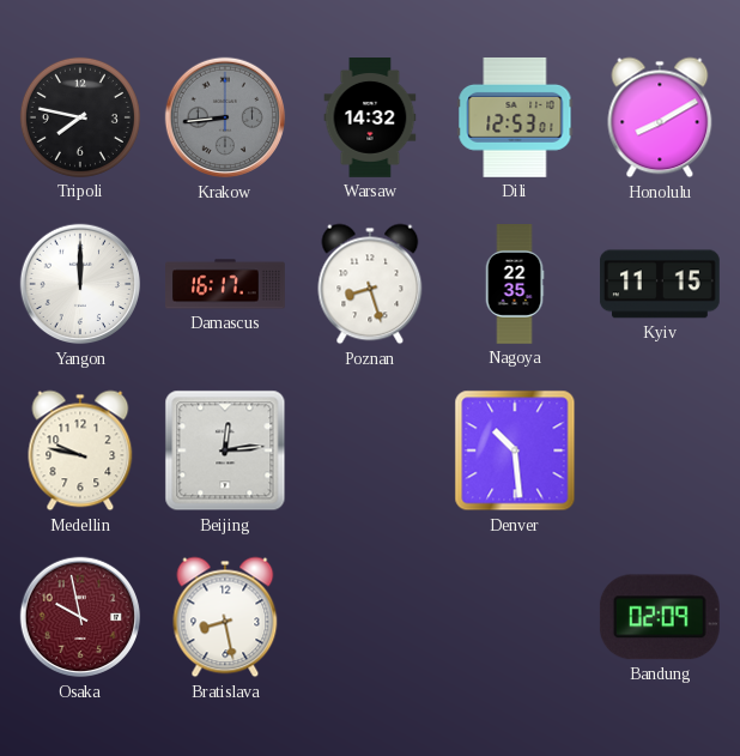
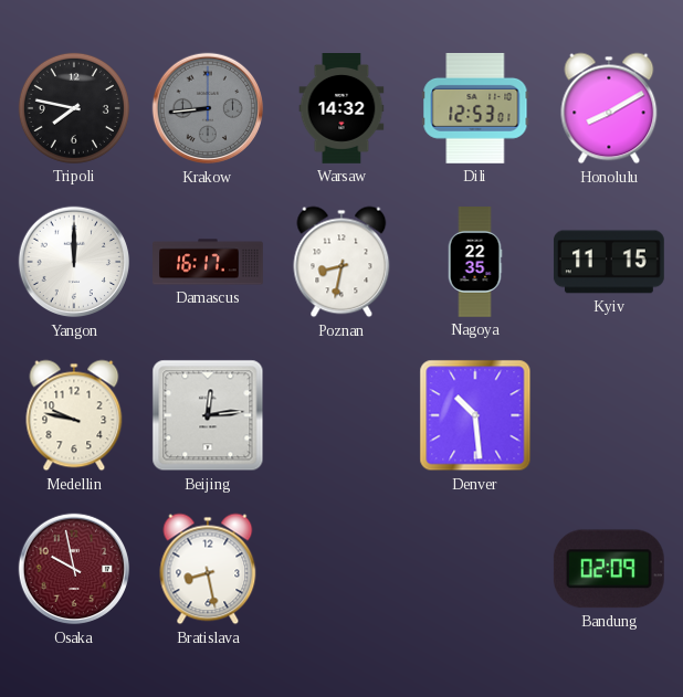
Poznan: 8:27 -> 8:32 (341, 262)
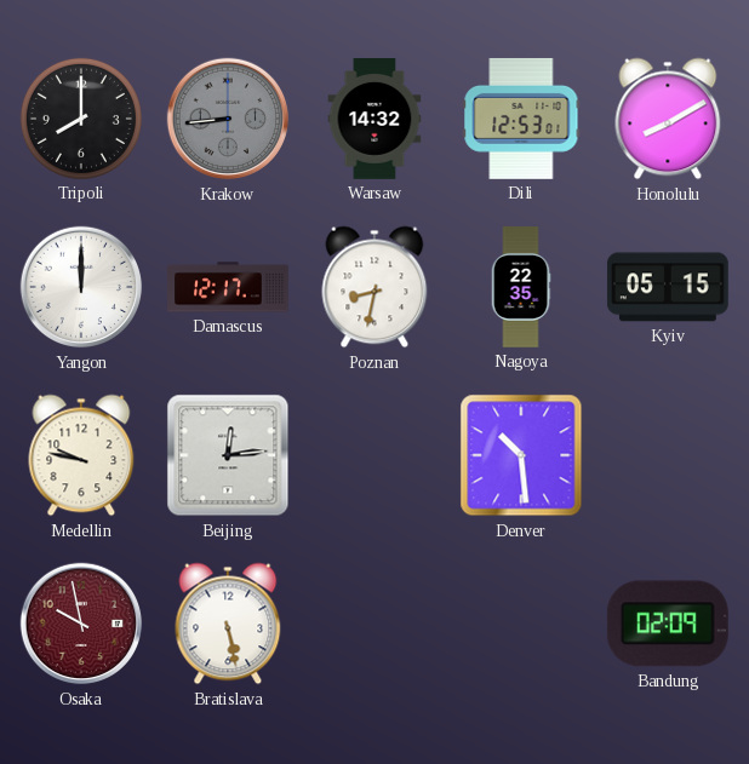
Tripoli: 7:47 -> 8:00 (81, 119)
Damascus: 16:17 -> 12:17 (229, 287)
Kyiv: 11:15 -> 05:15 (668, 287)
Bratislava: 8:28 -> 5:28 (228, 624)
